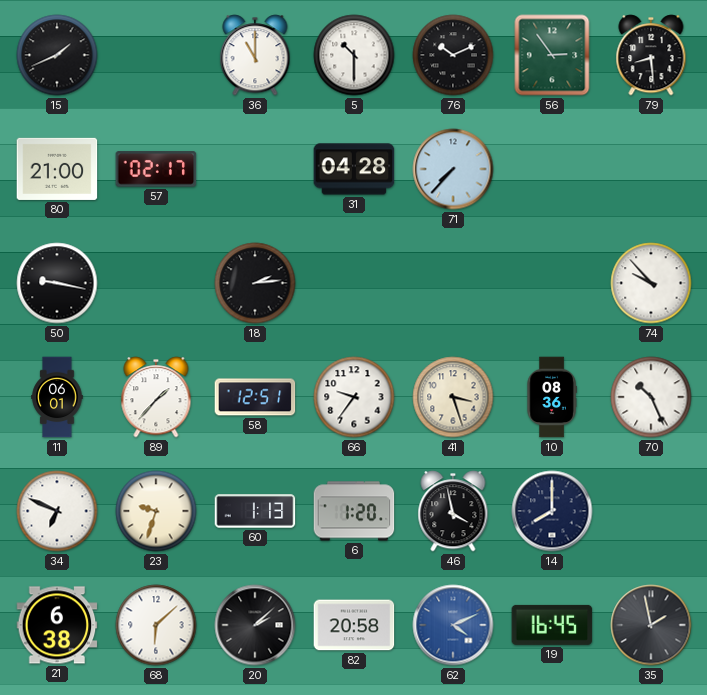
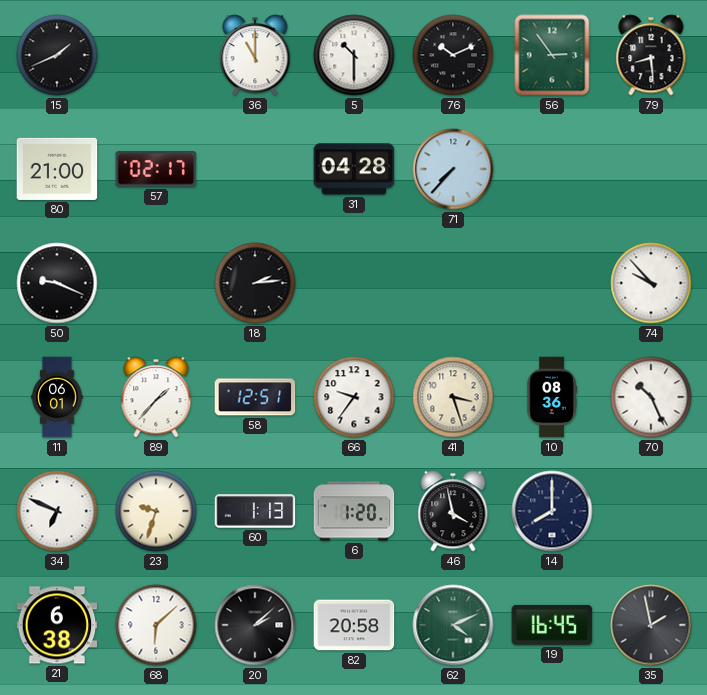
50: 9:17 -> 9:19 (57, 283)
62 dial: blue -> green (453, 625)
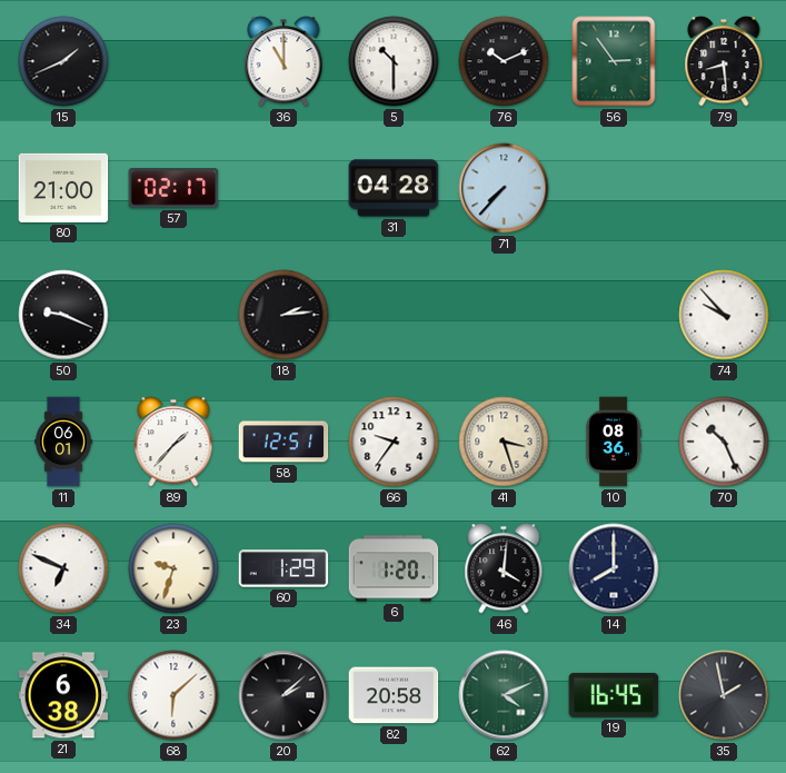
60: 1:13 -> 1:29 (283, 568)
46: 3:58 -> 4:01 (504, 568)
